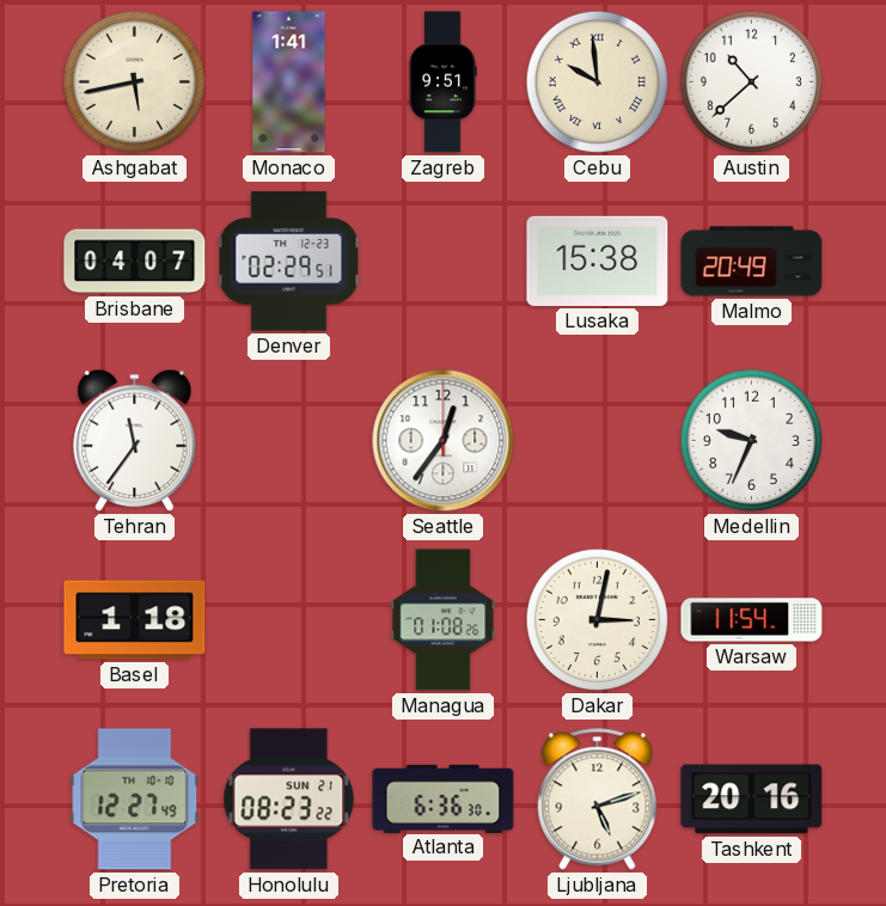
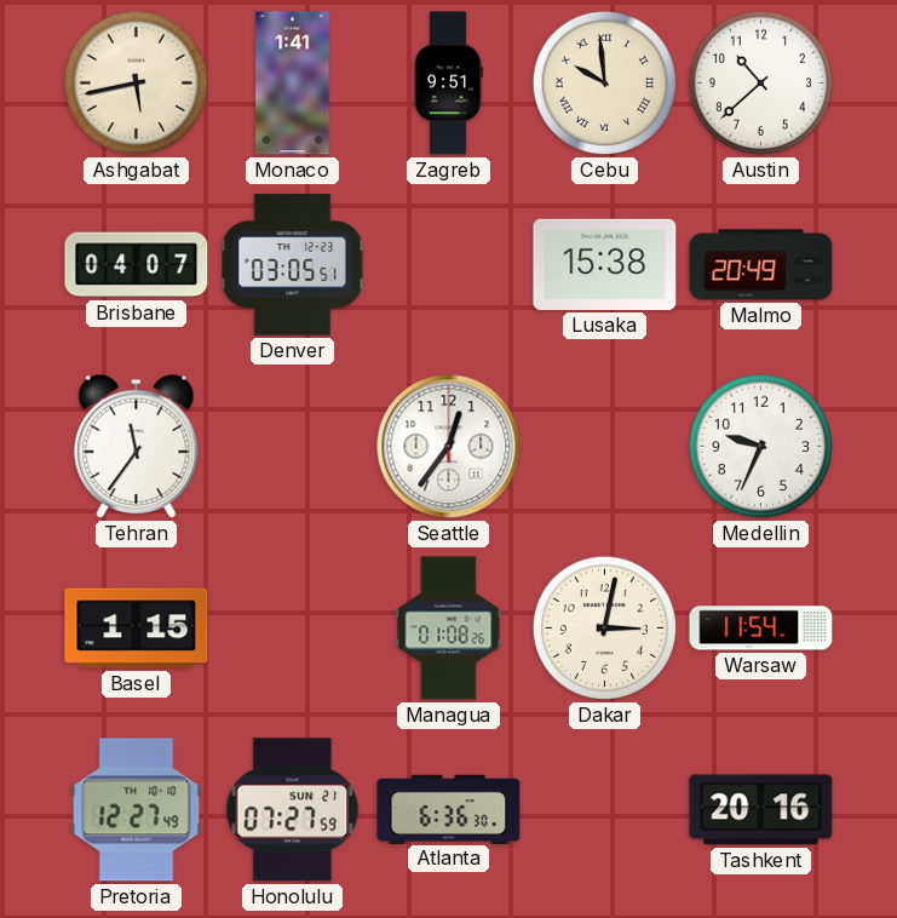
Denver: 02:29 -> 03:05 (293, 265)
Basel: 1:18 -> 1:15 (137, 629)
Honolulu: 08:23 -> 07:27 (293, 810)
Ljubljana: 5:12 -> none (598, 800)
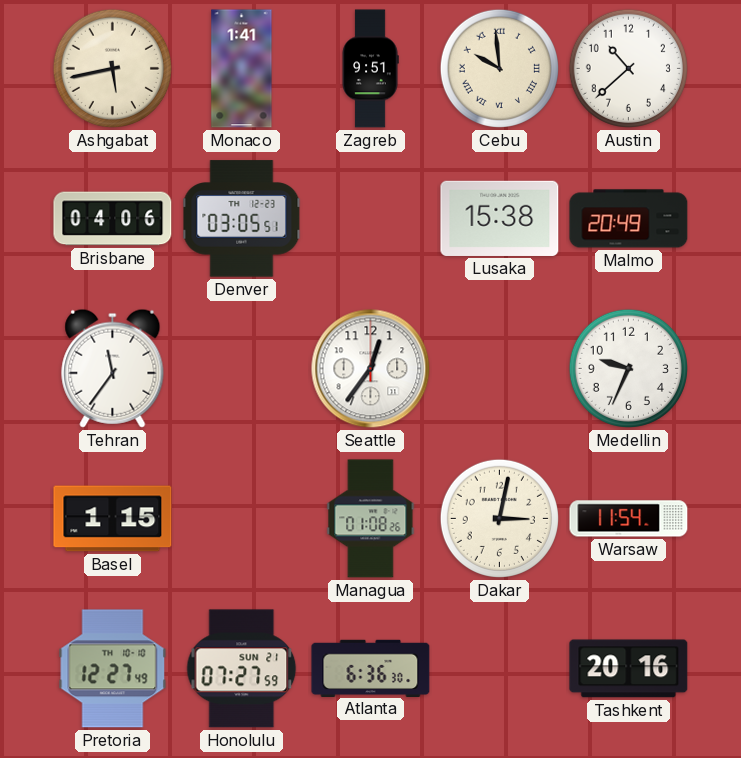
Brisbane: 04:07 -> 04:06 (113, 219)
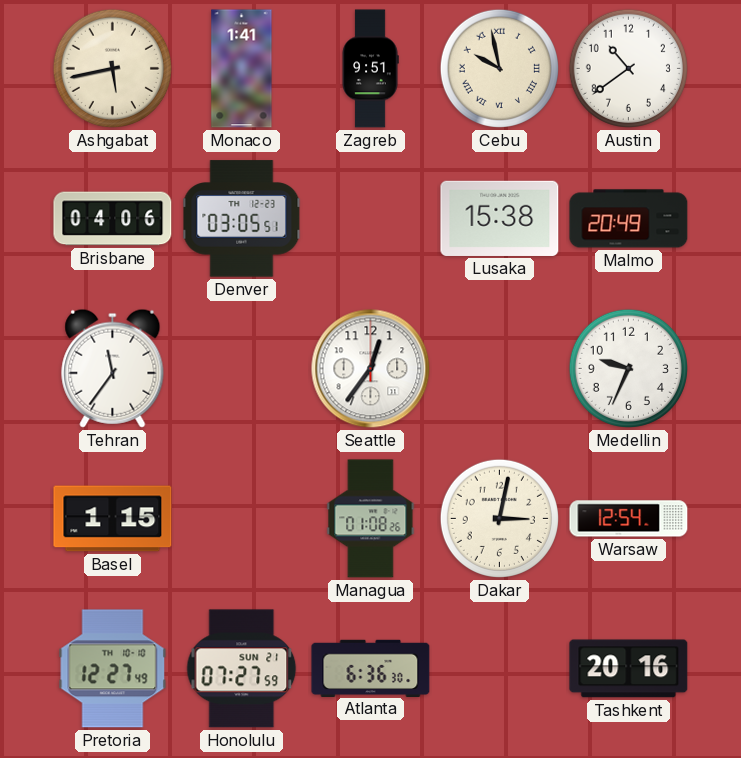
Cebu: 9:59 -> 9:58 (499, 68)
Austin: 10:38 -> 10:39 (628, 68)
Warsaw: 11:54 -> 12:54 (629, 519)
